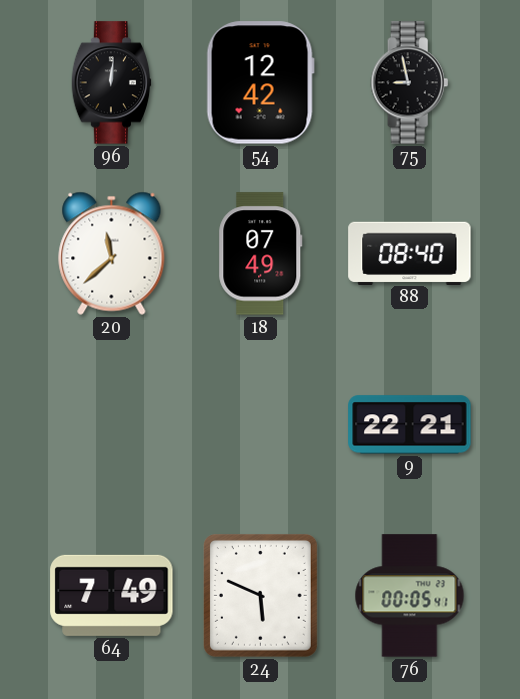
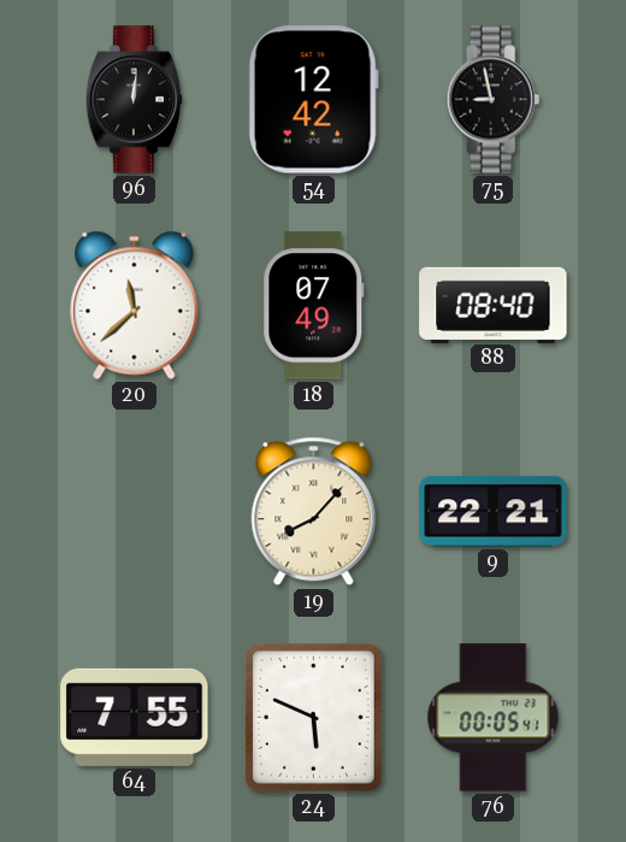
19: none -> 8:07 (314, 512)
64: 7:49 -> 7:55 (135, 717)
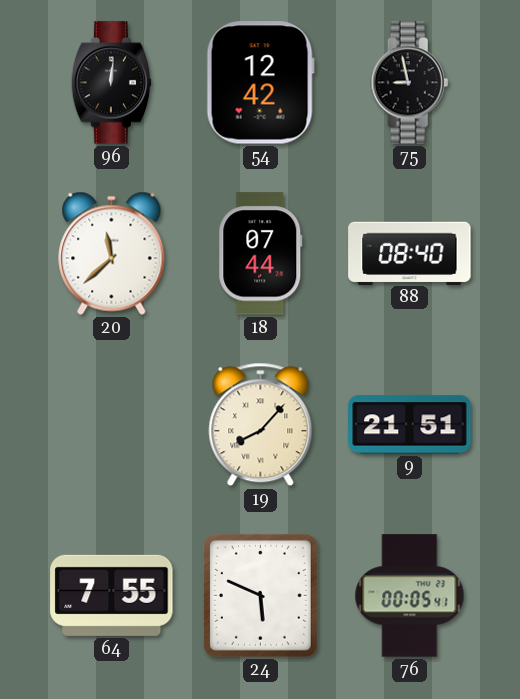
18: 07:49 -> 07:44 (261, 254)
9: 22:21 -> 21:51 (410, 425)
